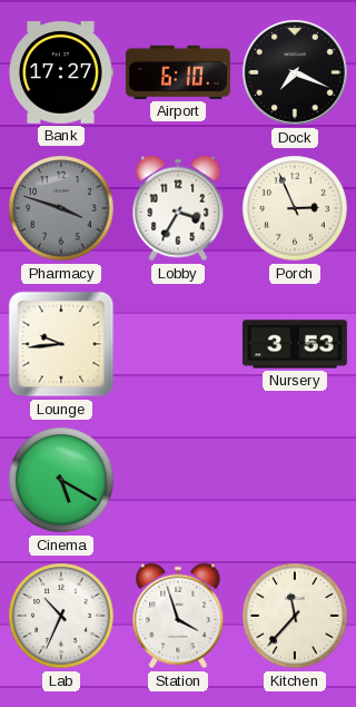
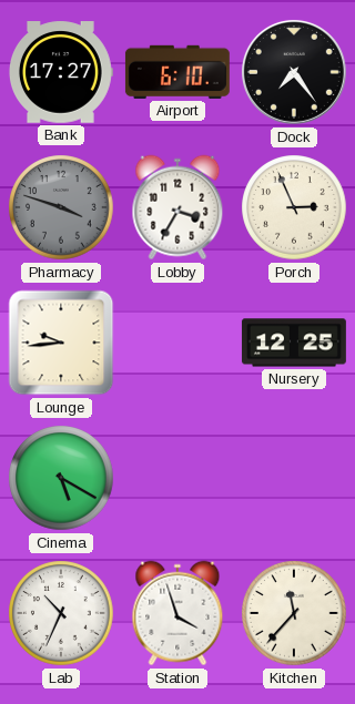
Dock: 7:19 -> 7:24 (294, 72)
Nursery: 3:53 -> 12:25 (294, 343)
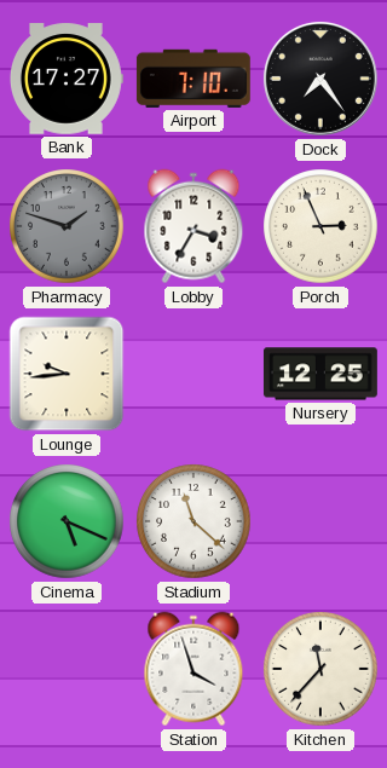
Airport: 6:10 -> 7:10 (193, 79)
Pharmacy: 3:48 -> 1:48 (67, 226)
Cinema: 5:20 -> 5:19 (67, 521)
Stadium: none -> 11:22 (193, 521)
Lab: 10:34 -> none (61, 613)
